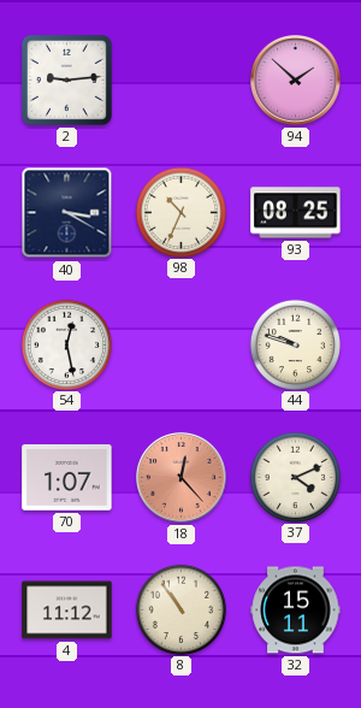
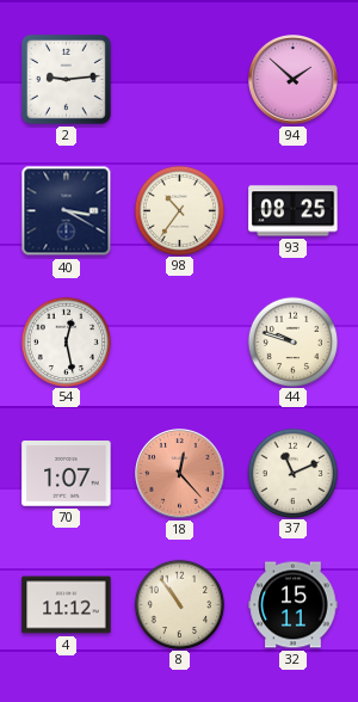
98: 10:34 -> 10:36 (179, 210)
37: 4:11 -> 11:11 (292, 473)
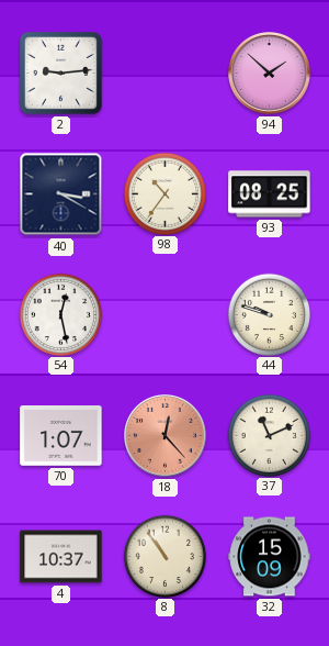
4: 11:12 -> 10:37 (61, 557)
32: 15:11 -> 15:09 (270, 557)
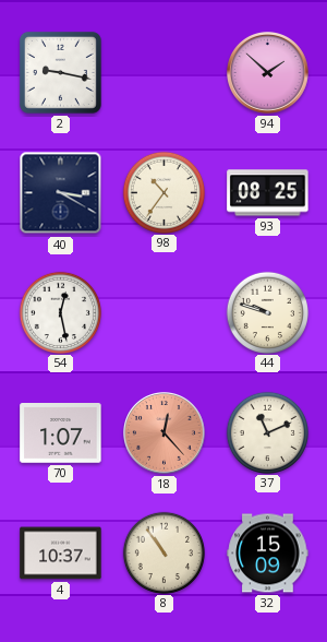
2: 9:14 -> 9:17 (60, 72)
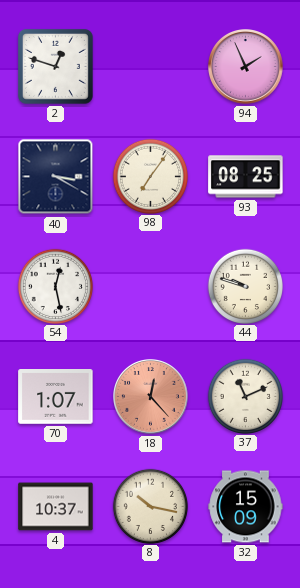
2: 9:17 -> 12:48 (55, 66)
94: 1:52 -> 1:56 (246, 67)
98: 10:36 -> 7:06 (150, 176)
8: 10:54 -> 10:17 (150, 506)
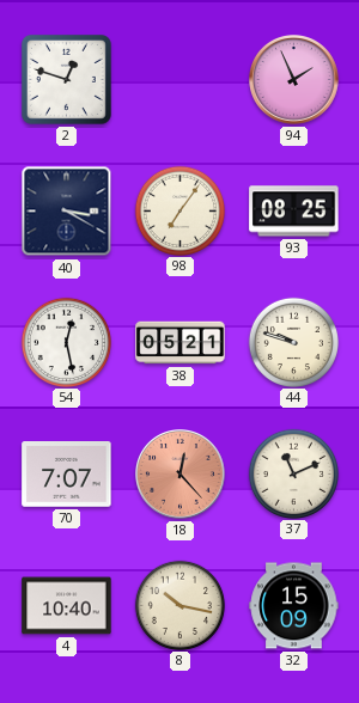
38: none -> 05:21 (181, 343)
70: 1:07 -> 7:07 (67, 475)
4: 10:37 -> 10:40 (67, 606)
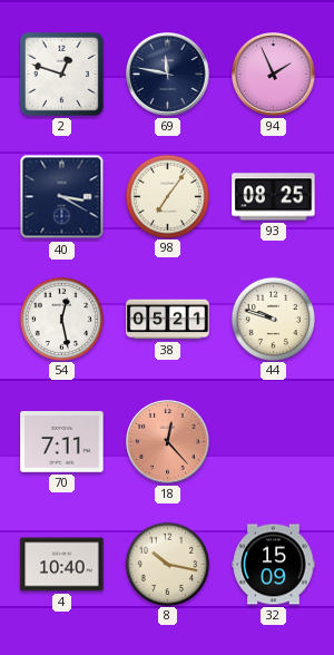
69: none -> 11:47 (168, 75)
70: 7:07 -> 7:11 (62, 442)
37: 11:11 -> none (293, 473)
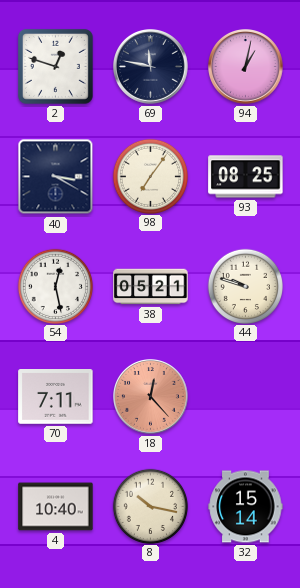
94: 1:56 -> 1:02 (246, 67)
32: 15:09 -> 15:14 (246, 507)
